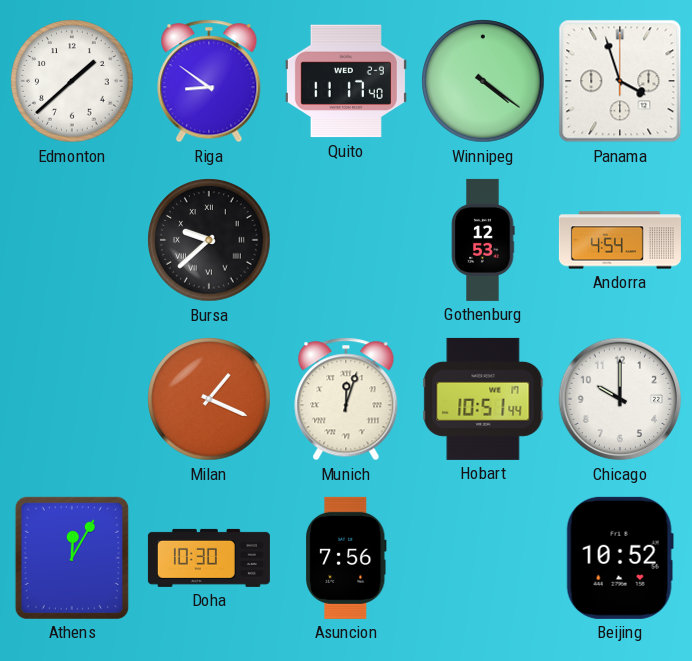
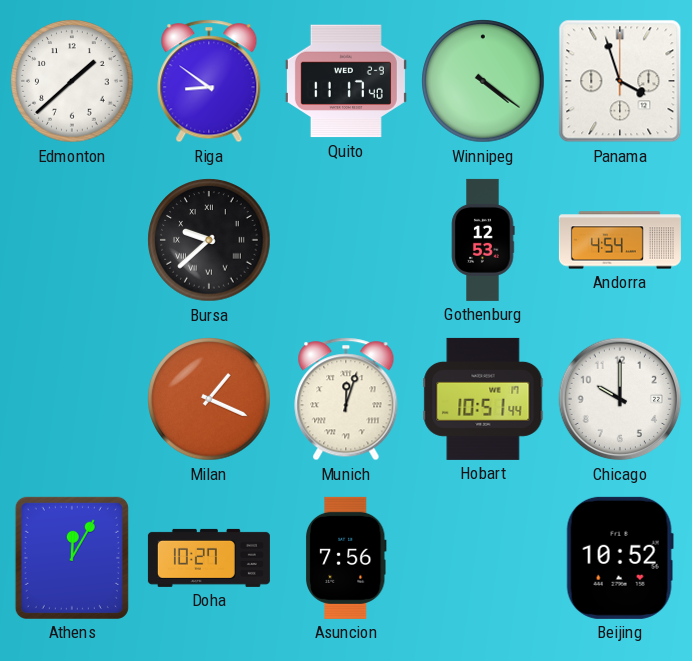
Doha: 10:30 -> 10:27 (209, 558)
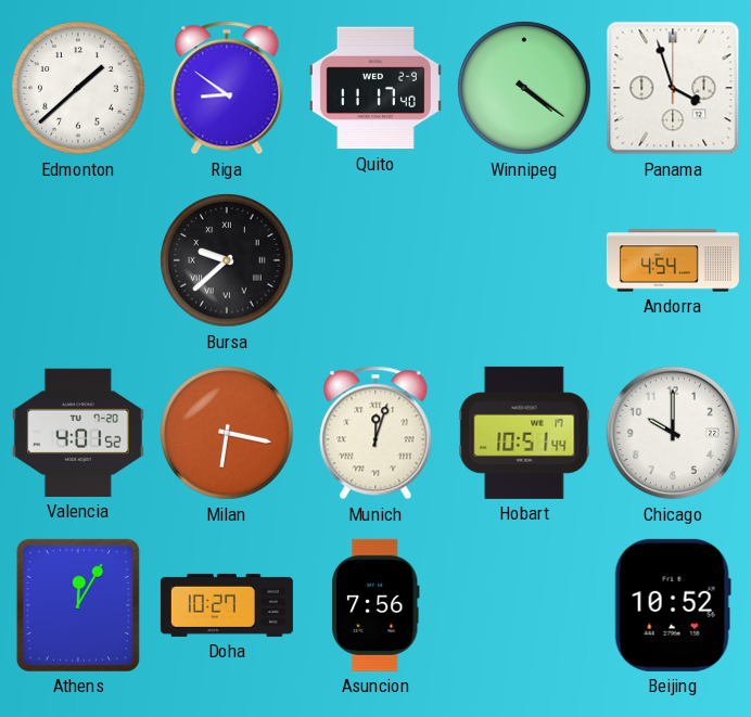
Gothenburg: 12:53 -> none (483, 240)
Valencia: none -> 4:01 (78, 433)
Milan: 1:19 -> 6:17 (227, 433)
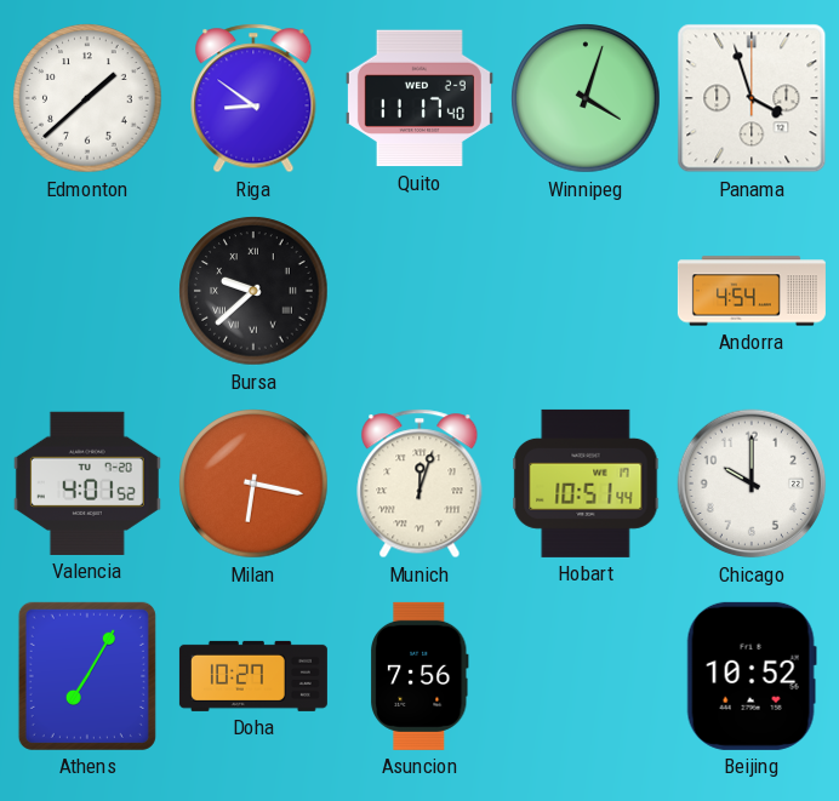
Winnipeg: 4:21 -> 4:03 (586, 98)
Athens: 12:05 -> 7:05 (87, 676)
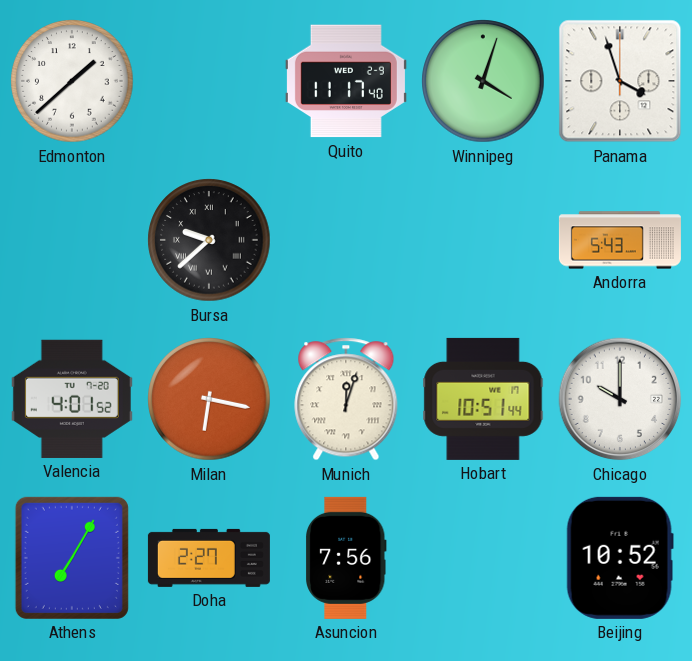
Riga: 8:51 -> none (253, 98)
Andorra: 4:54 -> 5:43 (620, 240)
Doha: 10:27 -> 2:27 (209, 558)
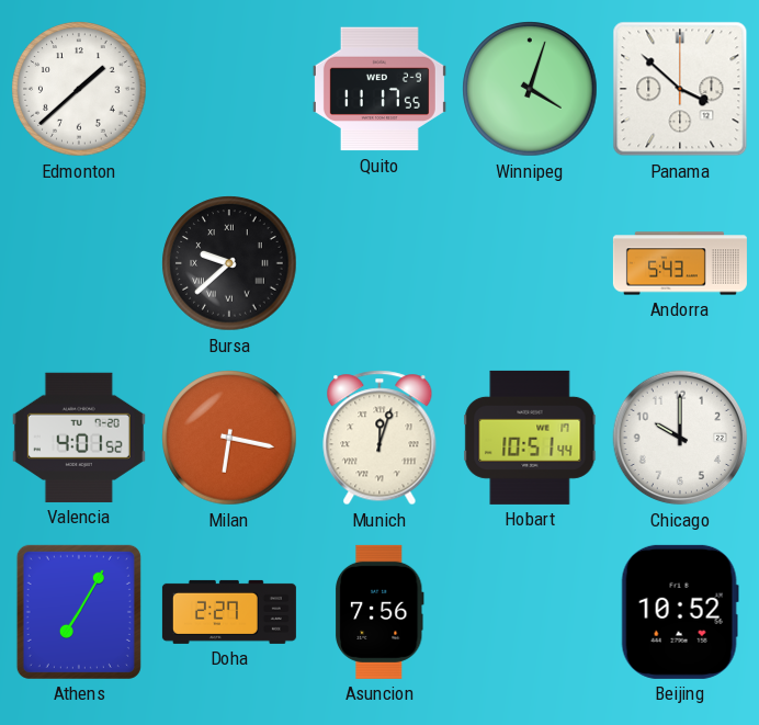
Quito: 11:17:40 -> 11:17:55 (379, 89)
Panama: 3:57 -> 3:52 (680, 89)
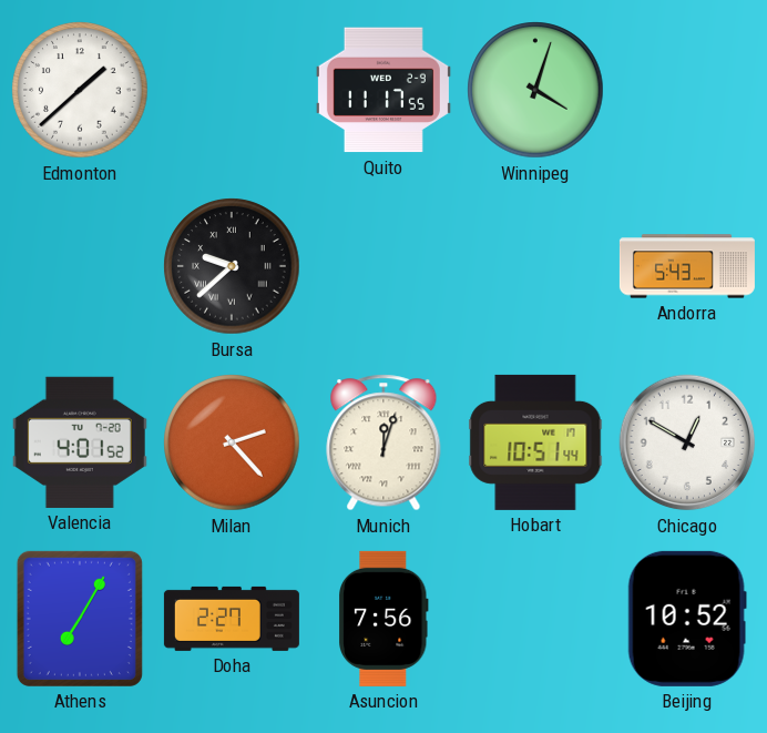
Panama: 3:52 -> none (680, 89)
Milan: 6:17 -> 2:23 (232, 442)
Chicago: 10:00 -> 12:50 (687, 442)
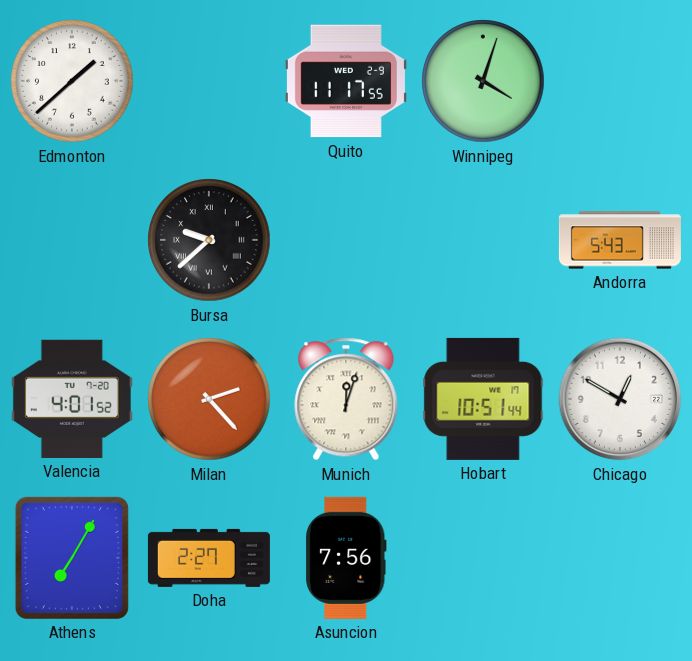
Beijing: 10:52 -> none (687, 619)
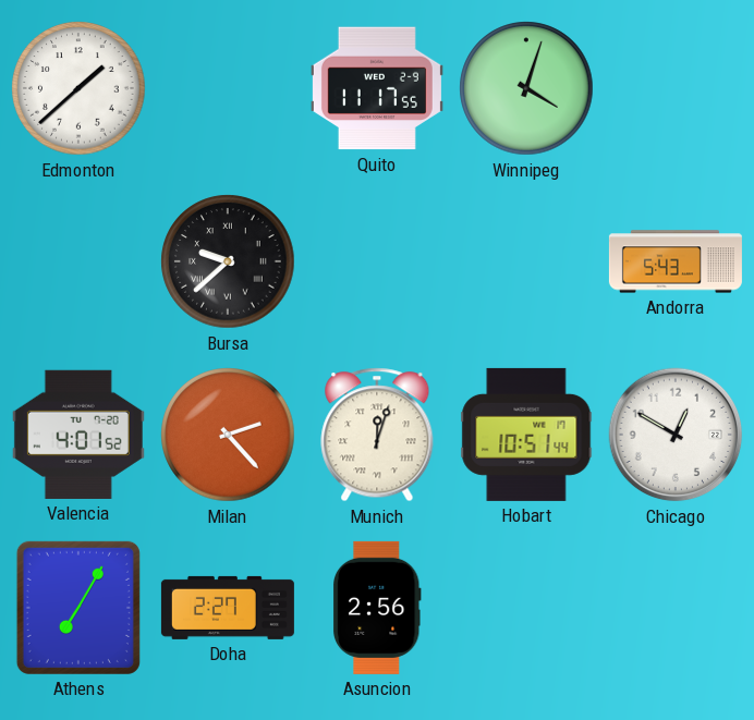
Asuncion: 7:56 -> 2:56 (377, 608)
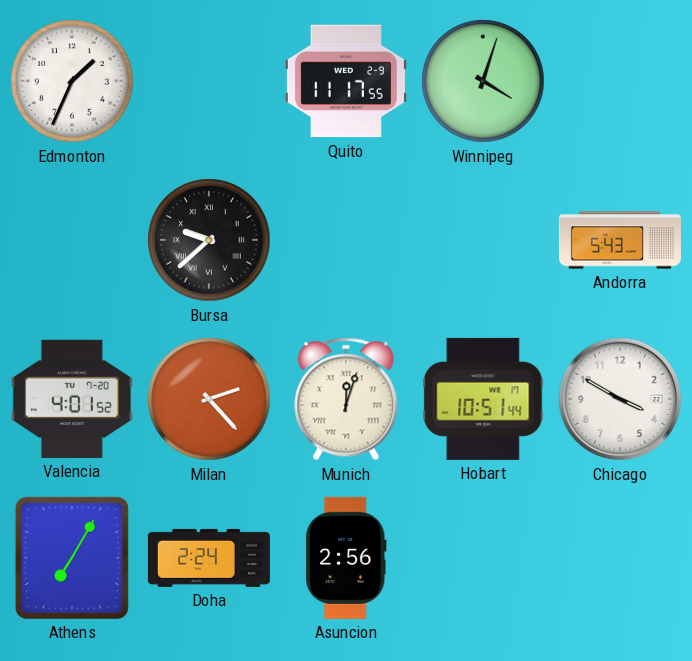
Edmonton: 1:38 -> 1:34 (72, 81)
Chicago: 12:50 -> 3:50 (620, 399)
Doha: 2:27 -> 2:24 (209, 558)
